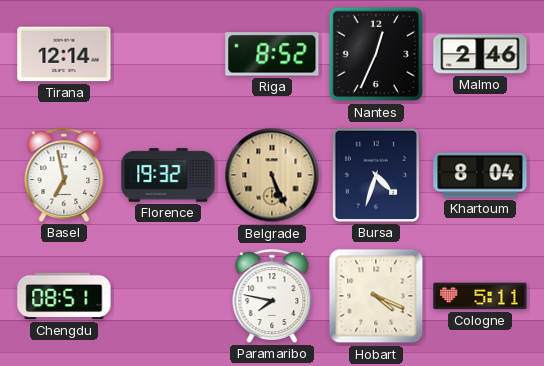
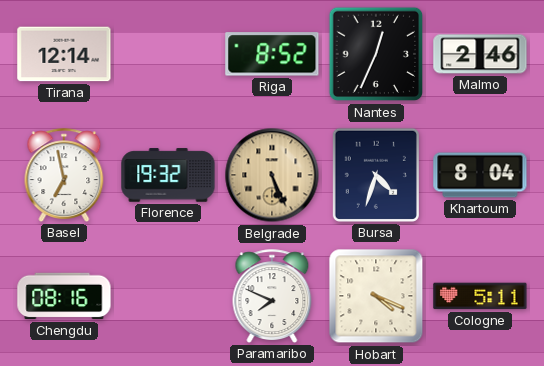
Chengdu: 08:51 -> 08:16 (64, 296)
Paramaribo: 7:47 -> 7:49 (272, 296)
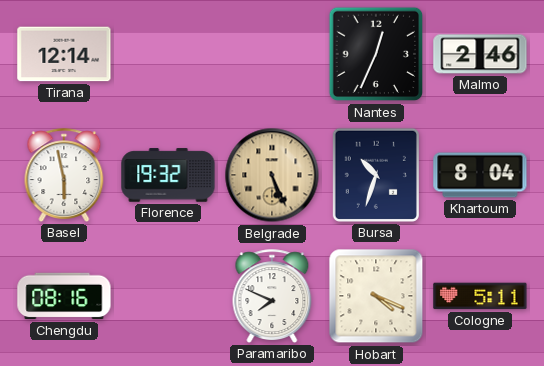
Riga: 8:52 -> none (272, 54)
Basel: 6:58 -> 5:58 (64, 175)
Bursa: 4:33 -> 10:33 (376, 175)
